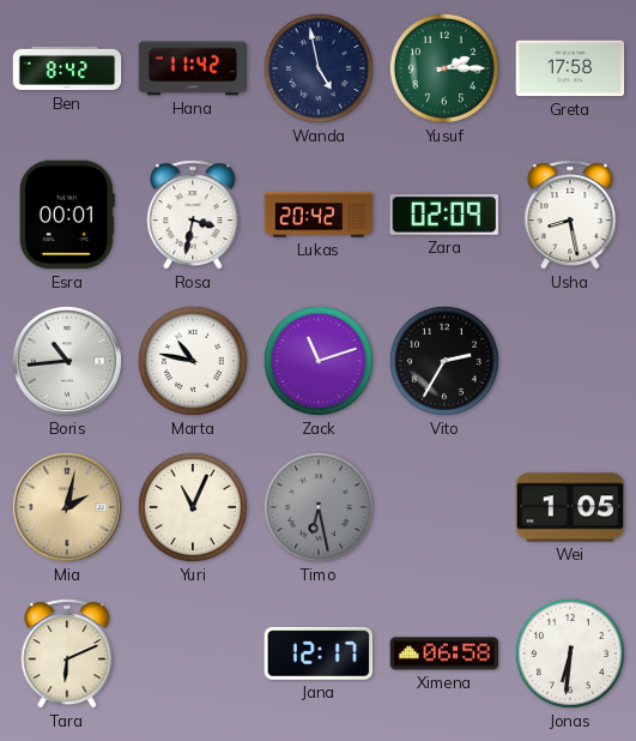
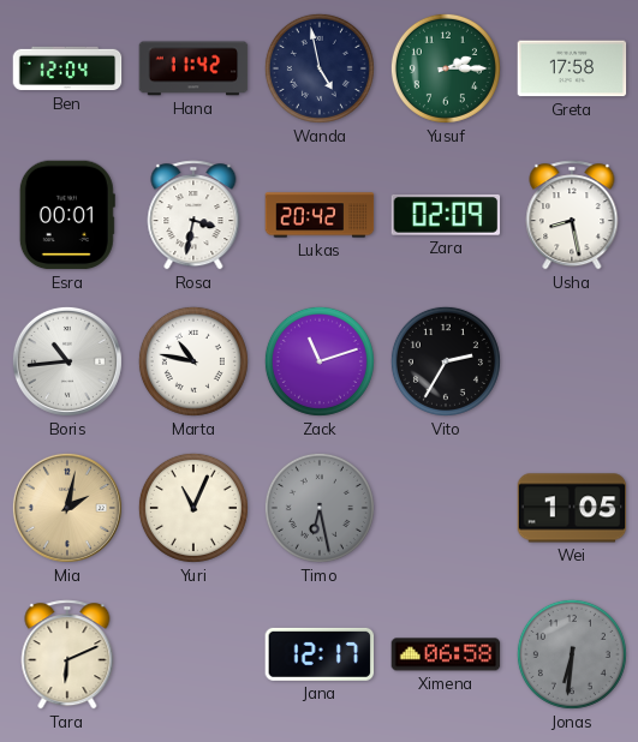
Ben: 8:42 -> 12:04 (67, 68)
Jonas dial: white -> grey (572, 654)
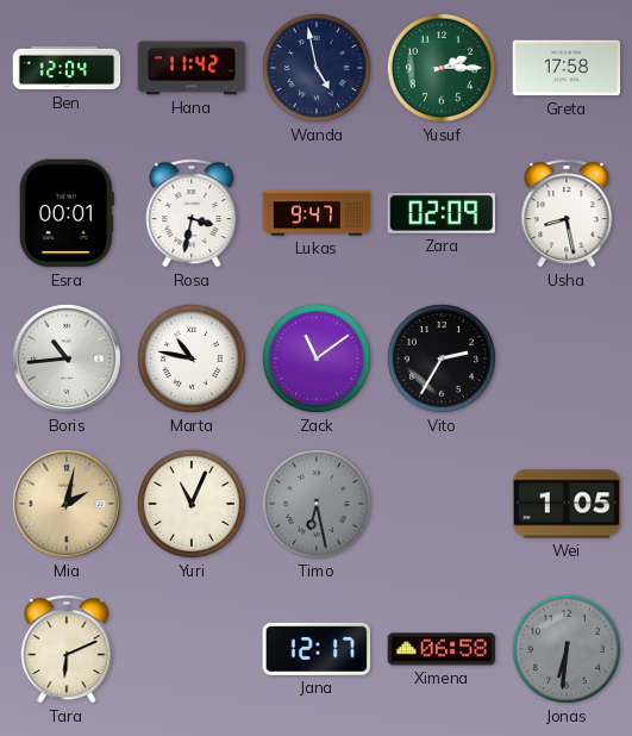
Lukas: 20:42 -> 9:47 (317, 213)
Zack: 11:12 -> 11:09 (317, 358)
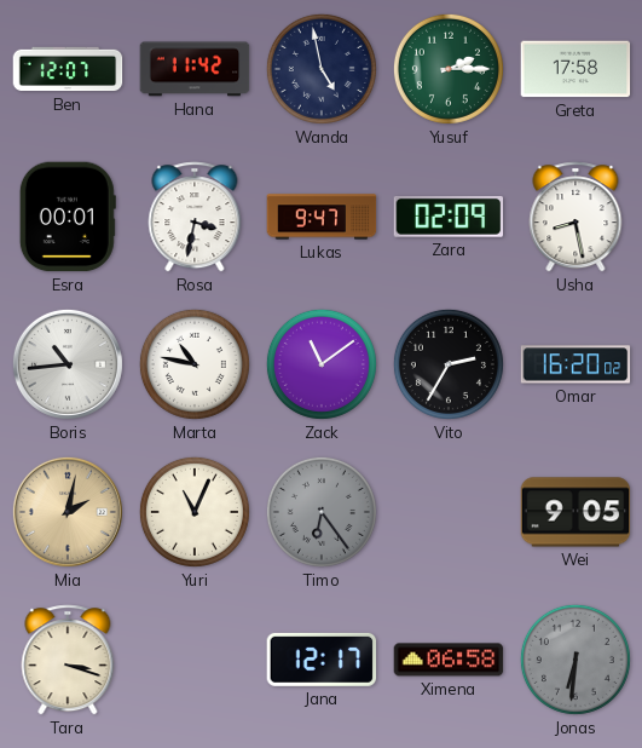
Ben: 12:04 -> 12:07 (68, 69)
Omar: none -> 16:20 (576, 364)
Timo: 6:28 -> 6:24 (322, 512)
Wei: 1:05 -> 9:05 (576, 512)
Tara: 6:11 -> 3:18 (68, 660)
